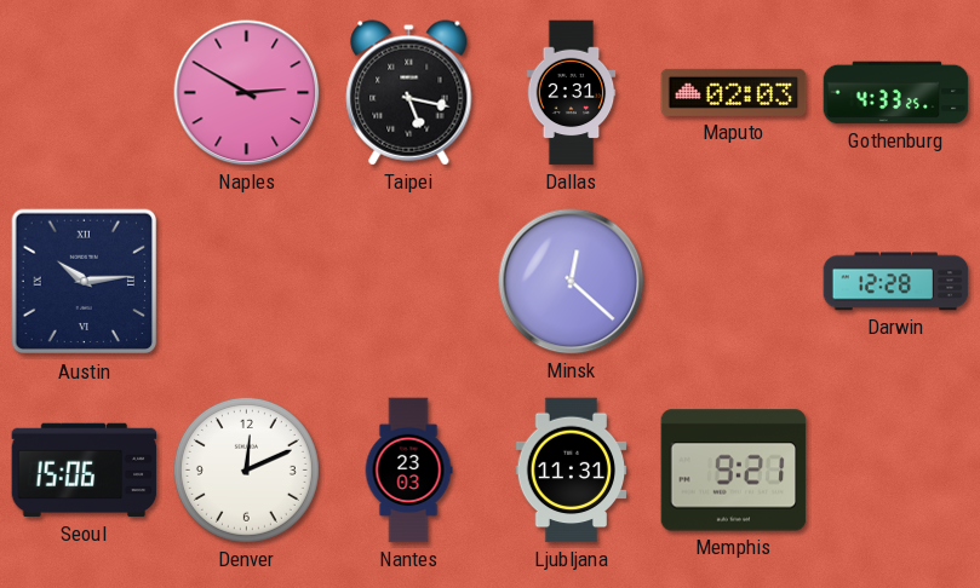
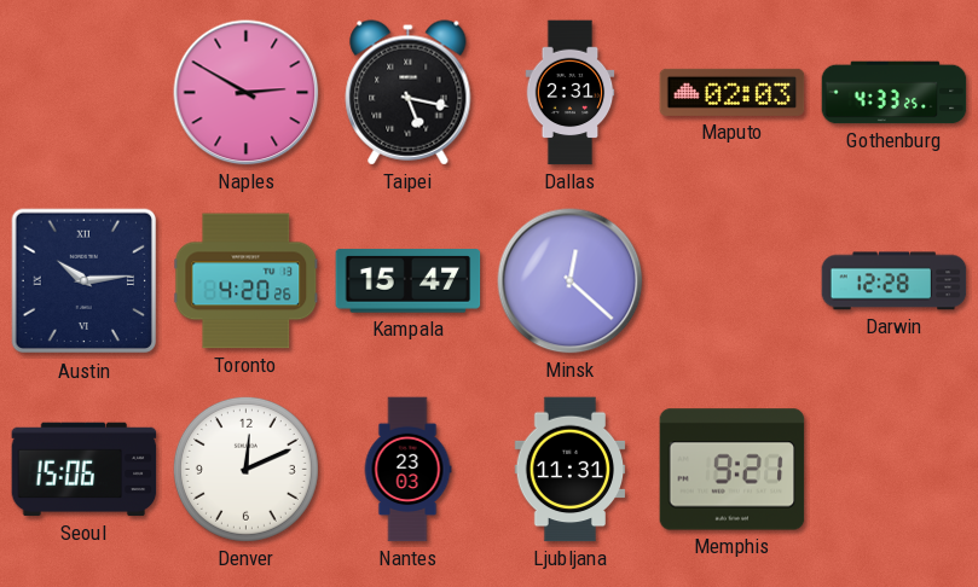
Toronto: none -> 4:20 (247, 281)
Kampala: none -> 15:47 (409, 281)
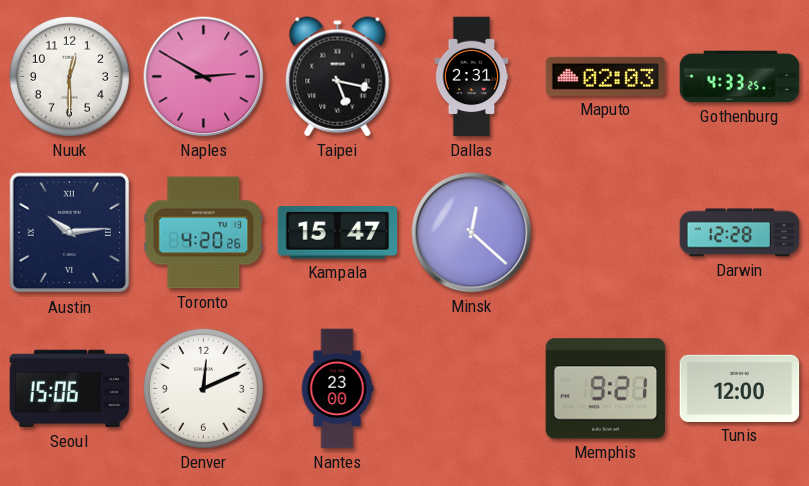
Nuuk: none -> 12:30 (69, 76)
Nantes: 23:03 -> 23:00 (337, 389)
Ljubljana: 11:31 -> none (571, 470)
Tunis: none -> 12:00 (740, 388)
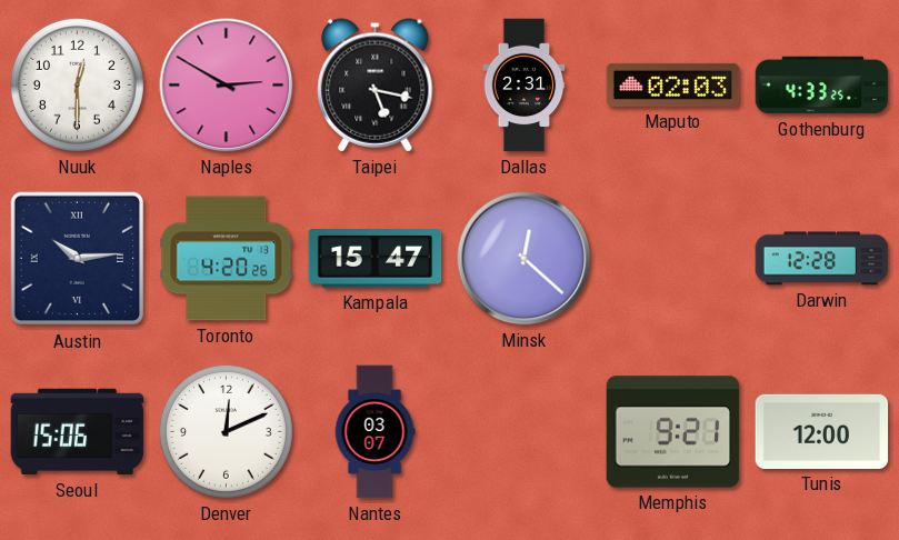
Nantes: 23:00 -> 03:07 (374, 432)
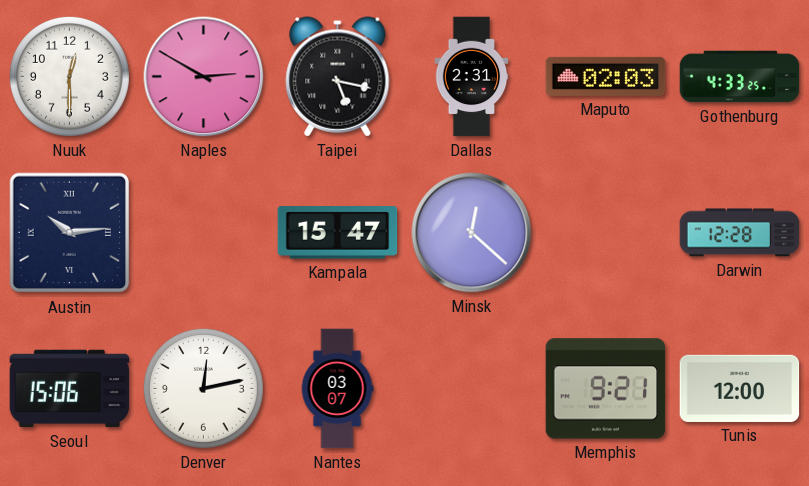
Toronto: 4:20 -> none (227, 259)
Denver: 12:11 -> 12:13 (203, 388)
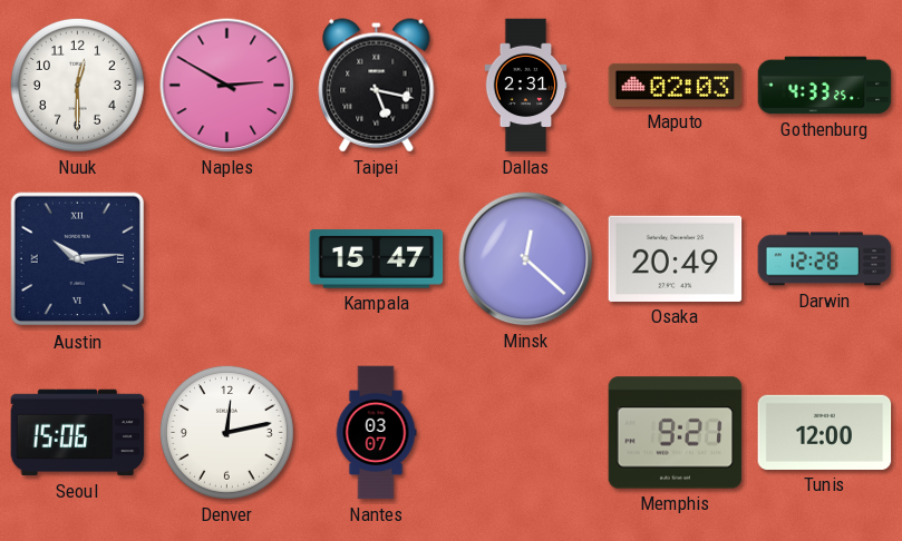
Osaka: none -> 20:49 (676, 258)
